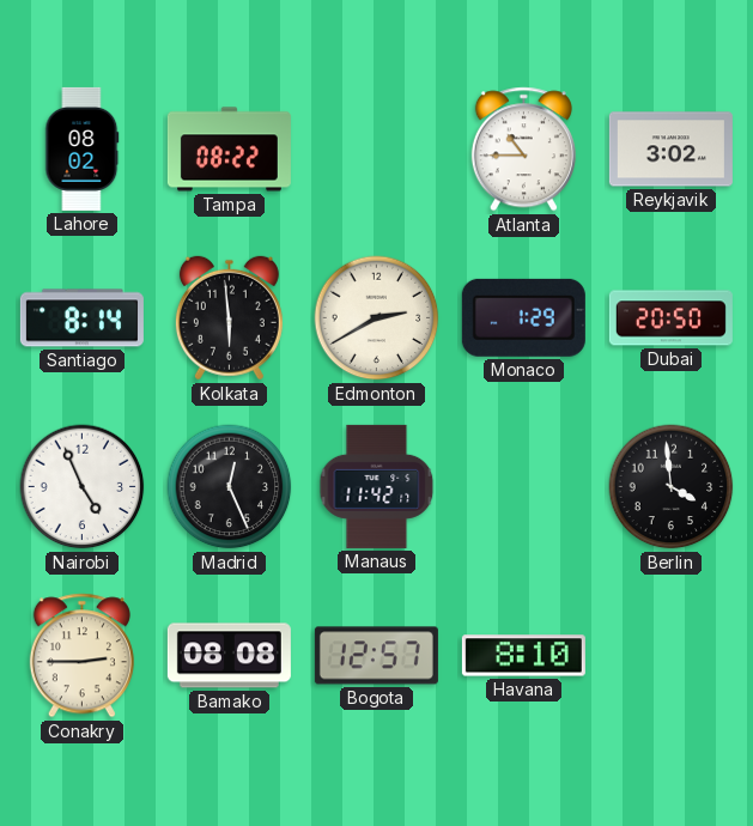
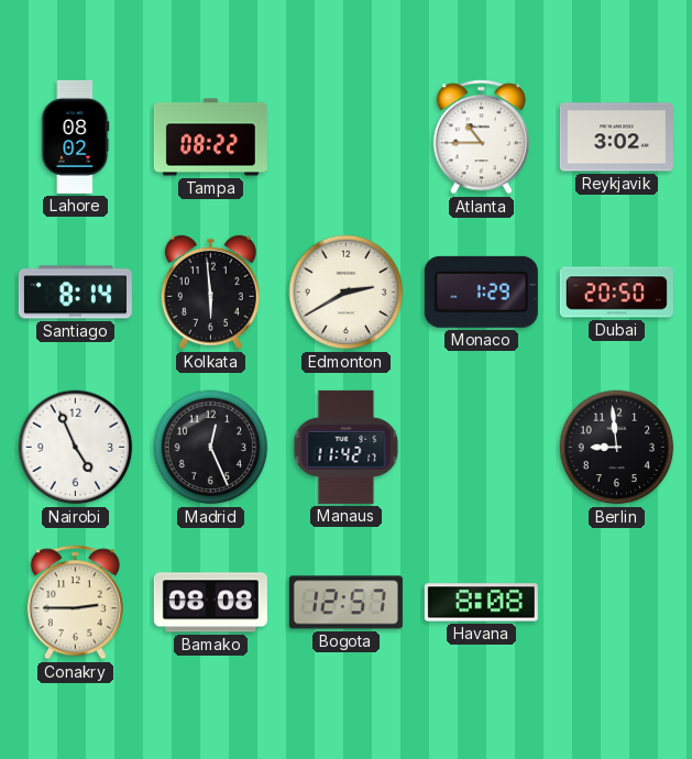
Berlin: 3:59 -> 8:59 (617, 448)
Havana: 8:10 -> 8:08 (481, 603)
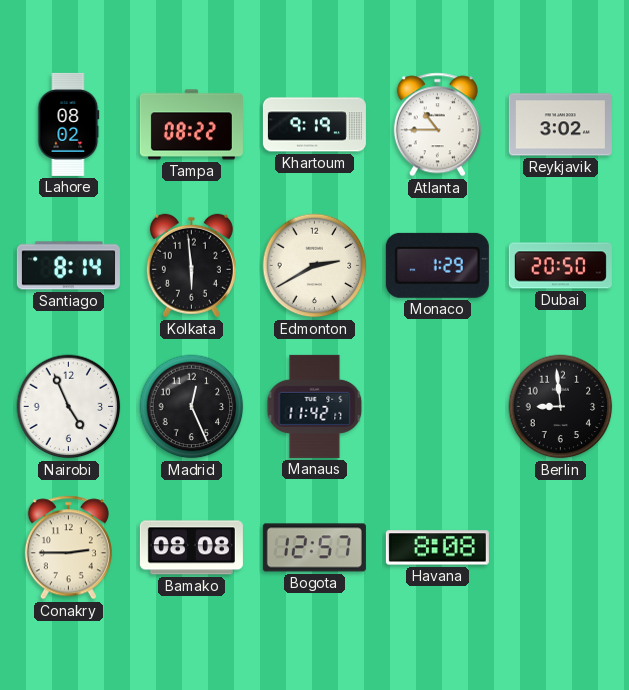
Khartoum: none -> 9:19 (314, 125)
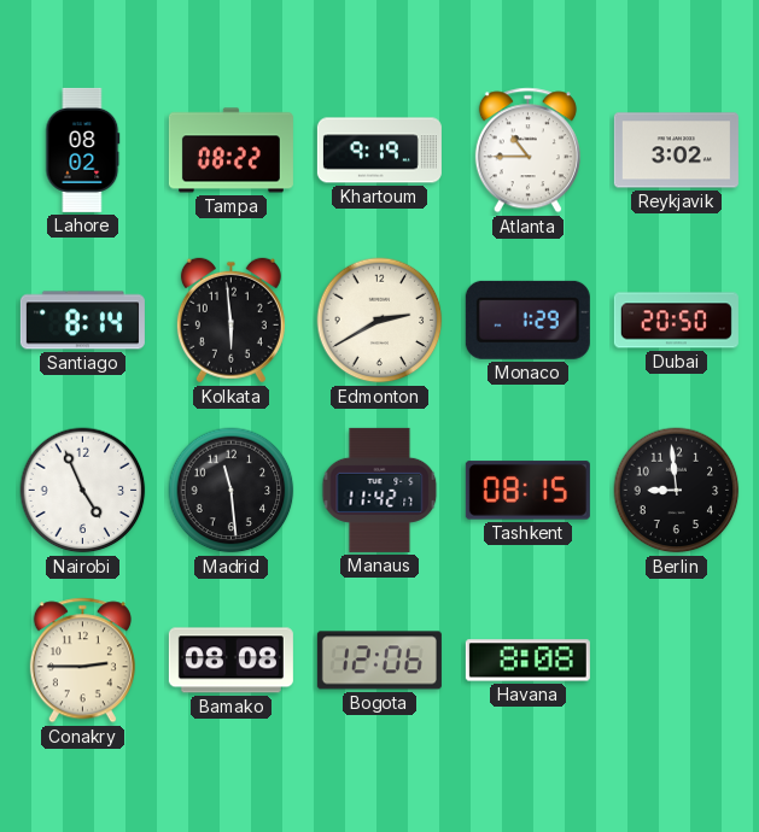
Madrid: 12:26 -> 11:29 (232, 491)
Tashkent: none -> 08:15 (527, 491)
Bogota: 12:57 -> 12:06 (379, 661)
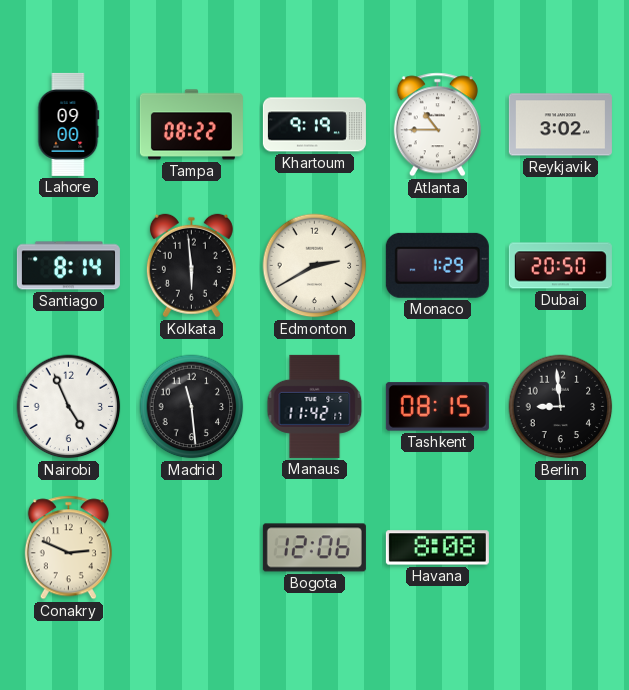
Lahore: 08:02 -> 09:00 (69, 124)
Conakry: 2:45 -> 2:49 (68, 548)
Bamako: 08:08 -> none (230, 661)
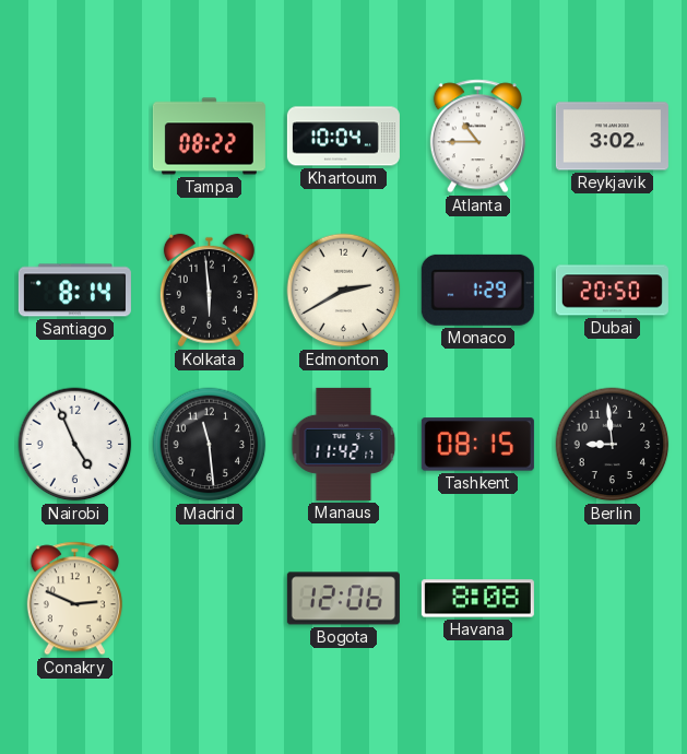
Lahore: 09:00 -> none (69, 124)
Khartoum: 9:19 -> 10:04 (343, 137)
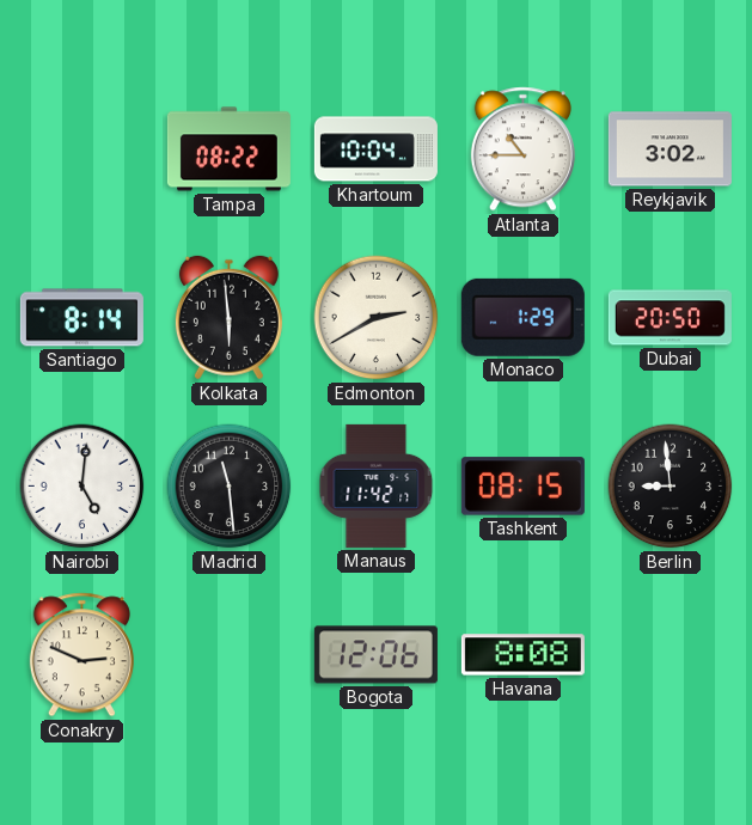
Nairobi: 4:56 -> 5:01 (82, 487)
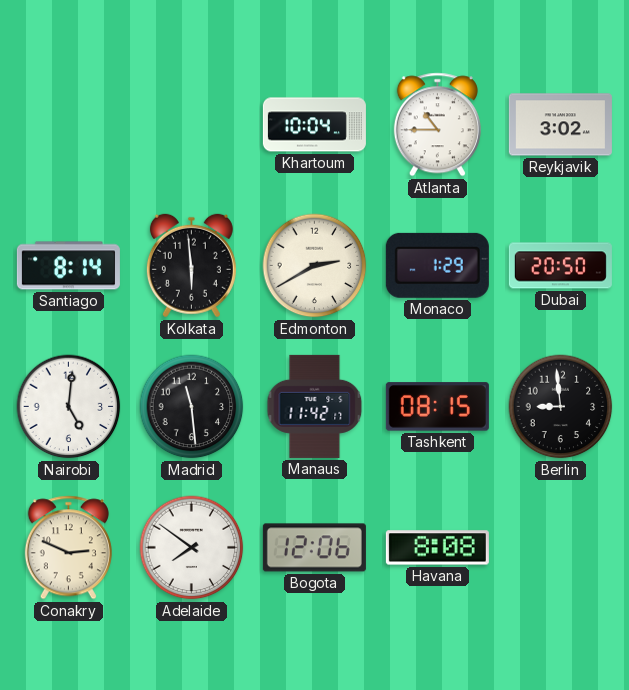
Tampa: 08:22 -> none (228, 149)
Adelaide: none -> 7:51 (192, 548)
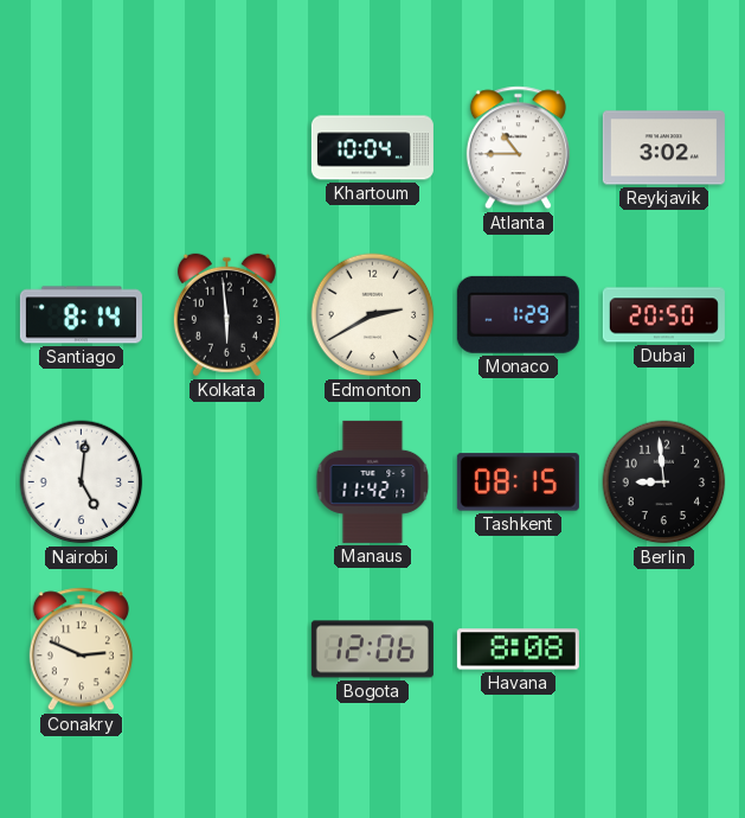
Madrid: 11:29 -> none (192, 407)
Adelaide: 7:51 -> none (192, 548)
